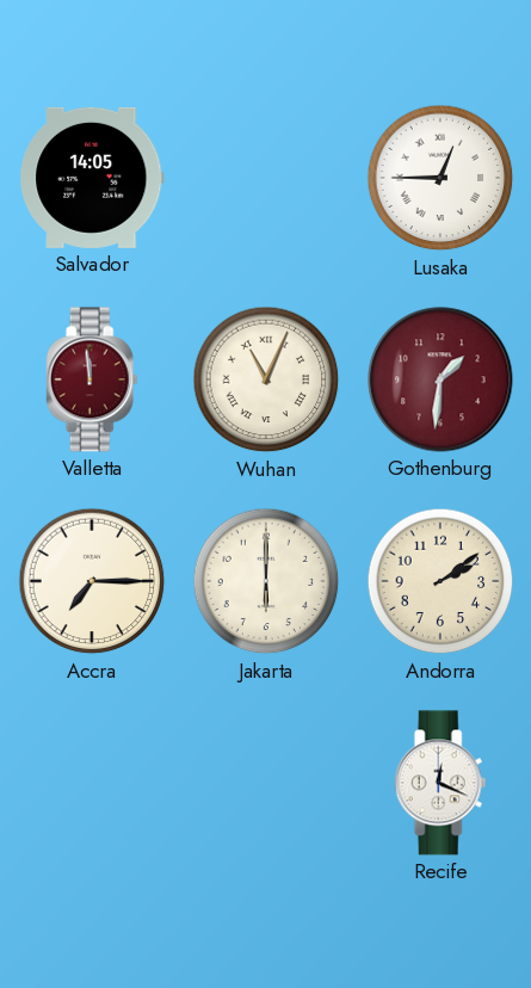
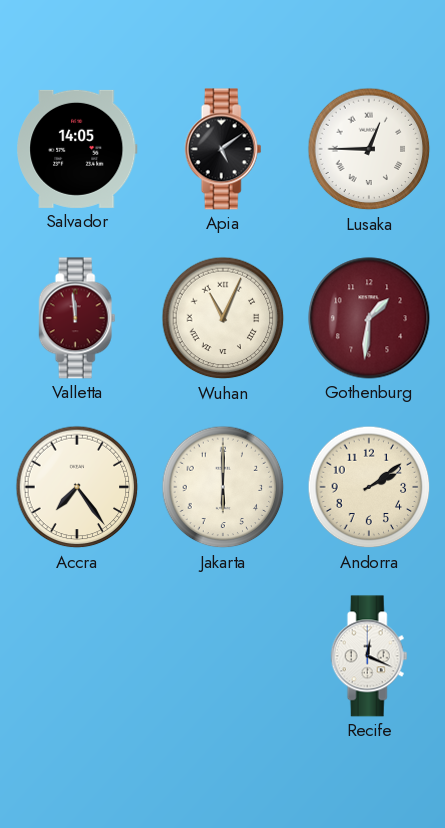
Apia: none -> 5:09 (223, 149)
Accra: 7:15 -> 7:24 (77, 487)
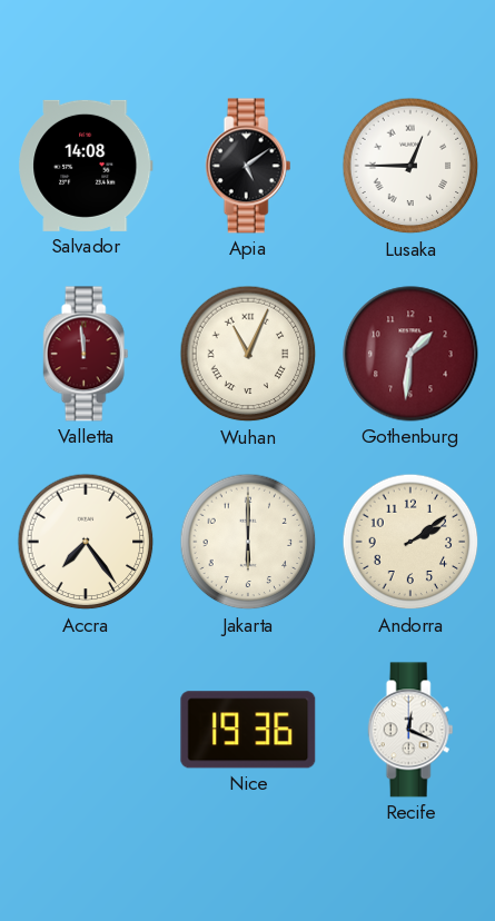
Salvador: 14:05 -> 14:08 (86, 166)
Nice: none -> 19:36 (248, 730)
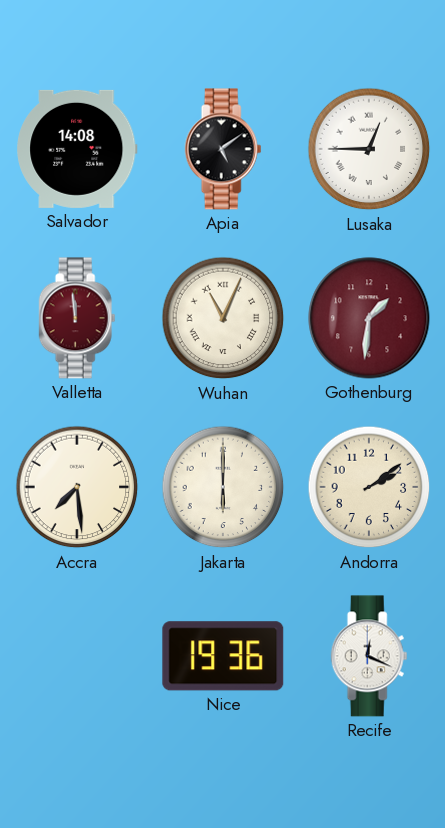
Accra: 7:24 -> 7:29 (77, 487)
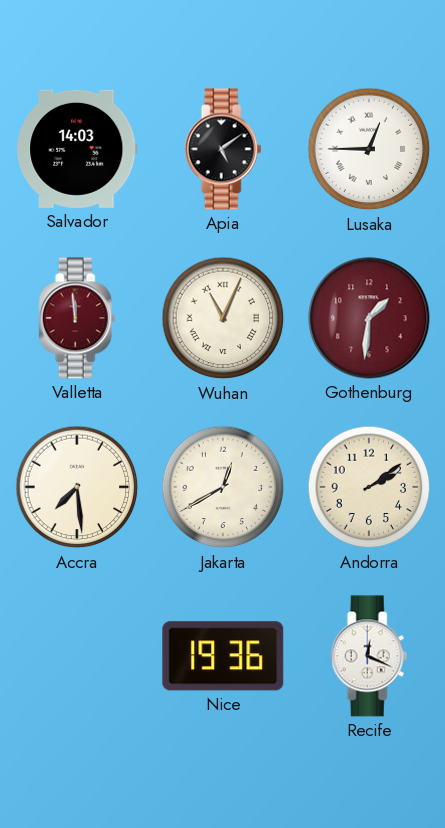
Salvador: 14:08 -> 14:03 (77, 149)
Jakarta: 6:00 -> 12:40 (223, 487)
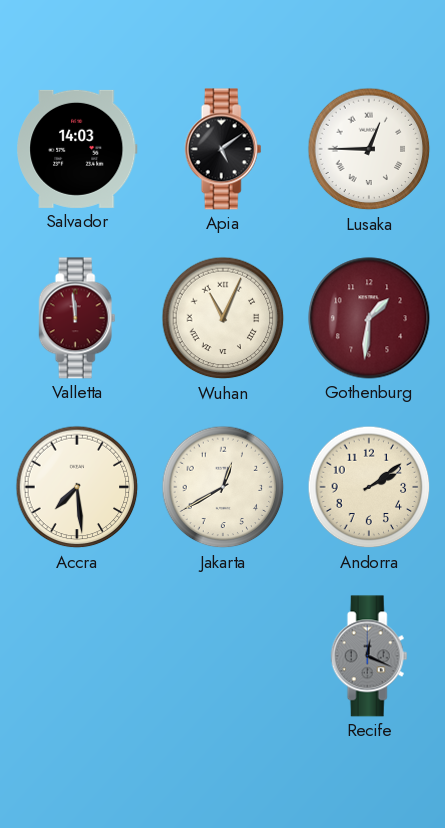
Nice: 19:36 -> none (223, 656)
Recife dial: white -> grey (369, 656)
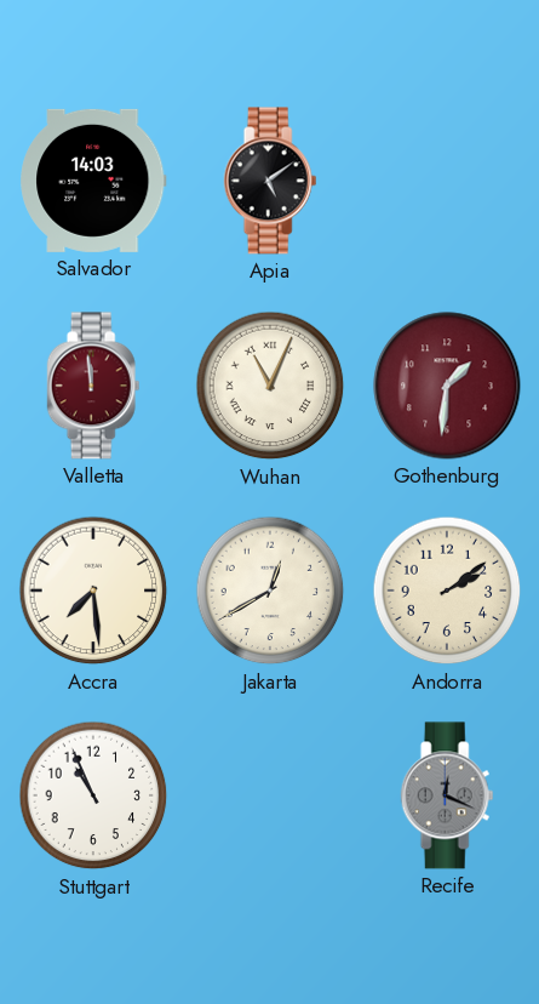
Lusaka: 12:45 -> none (369, 149)
Stuttgart: none -> 10:56 (93, 795)
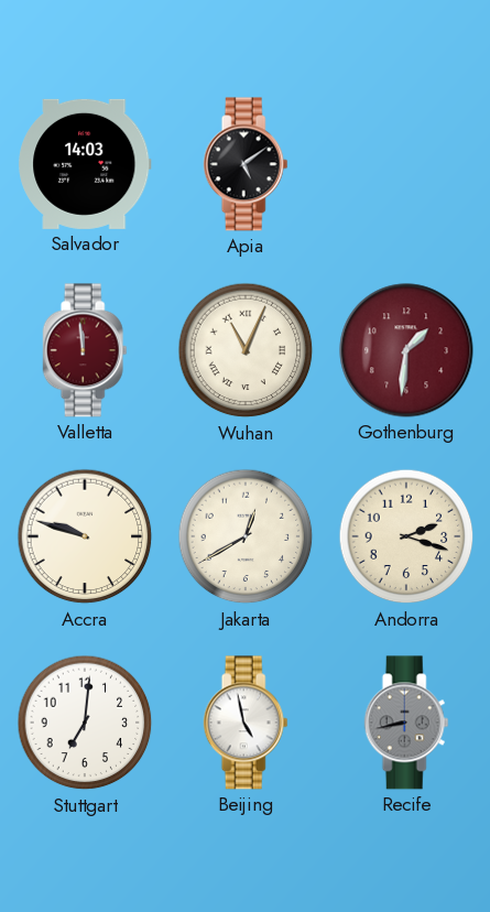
Accra: 7:29 -> 9:48 (85, 536)
Andorra: 2:09 -> 2:18 (406, 536)
Stuttgart: 10:56 -> 7:01 (85, 723)
Beijing: none -> 4:58 (246, 723)
Recife: 12:19 -> 8:43 (406, 723)
